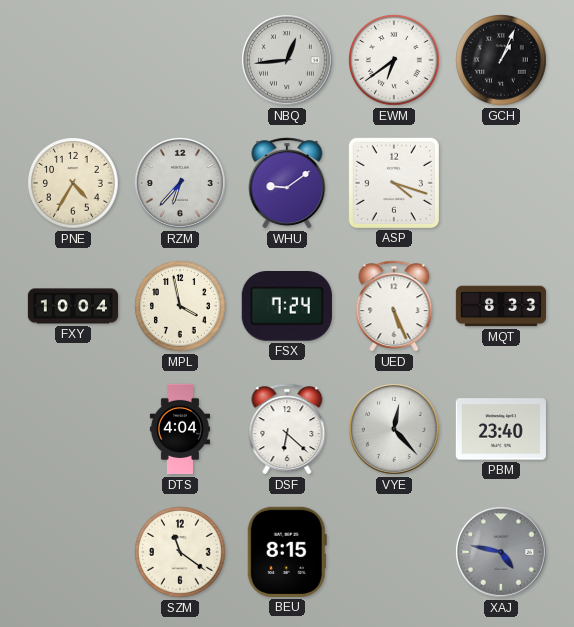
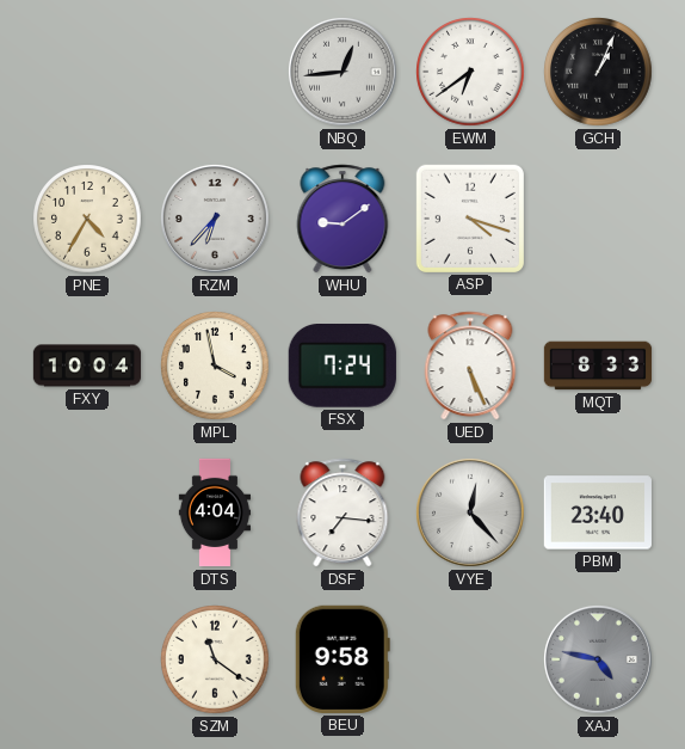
DSF: 6:22 -> 7:16 (342, 512)
BEU: 8:15 -> 9:58 (342, 659)
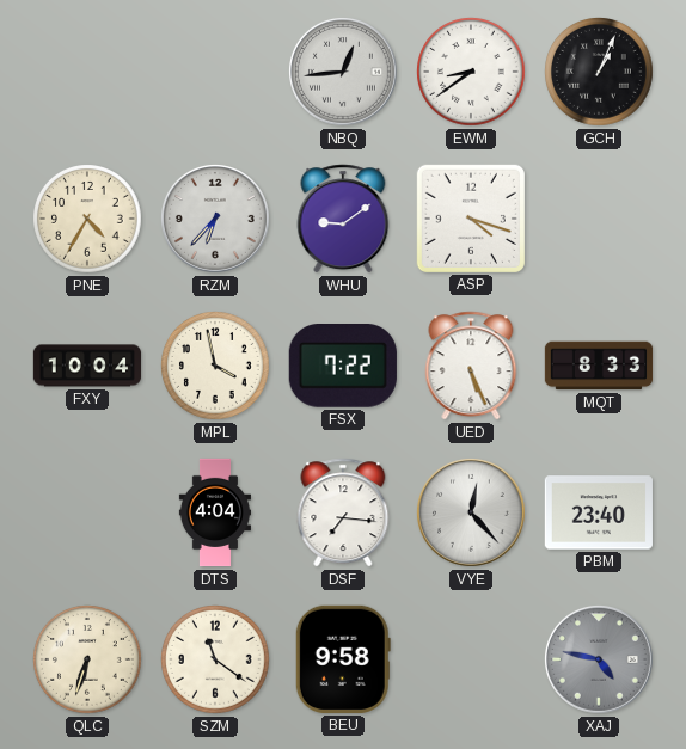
EWM: 6:39 -> 8:39 (472, 73)
FSX: 7:24 -> 7:22 (343, 367)
QLC: none -> 6:33 (88, 661)
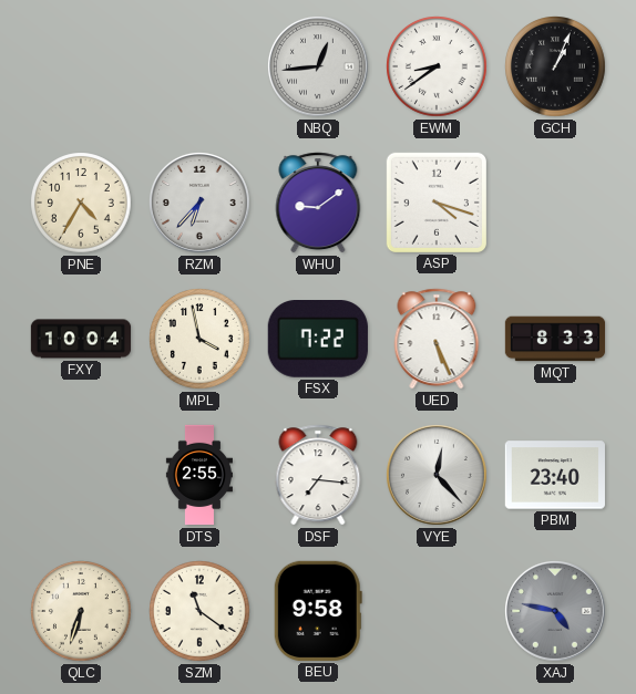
DTS: 4:04 -> 2:55 (198, 475)
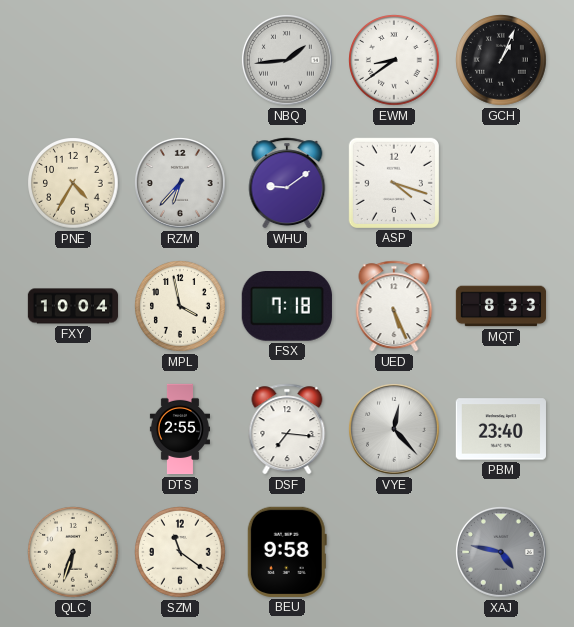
NBQ: 12:44 -> 1:44 (288, 61)
FSX: 7:22 -> 7:18 (287, 307)
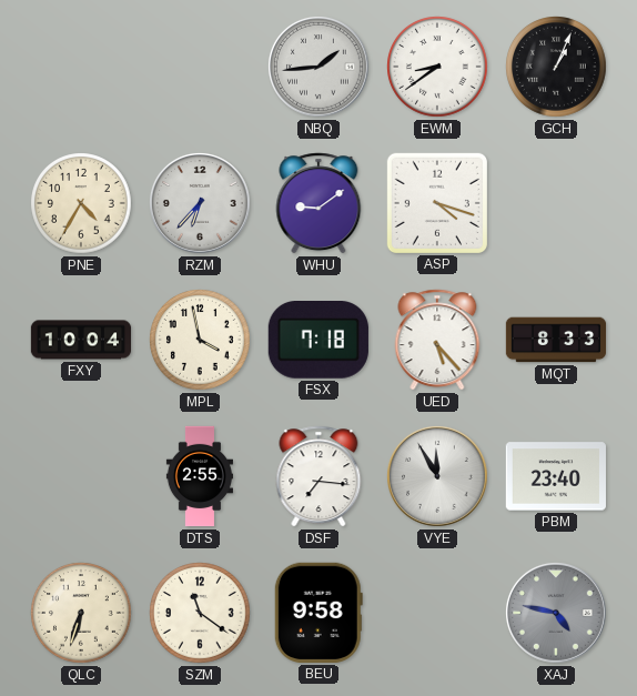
UED: 5:26 -> 5:23 (437, 340)
VYE: 12:23 -> 11:55 (438, 477)
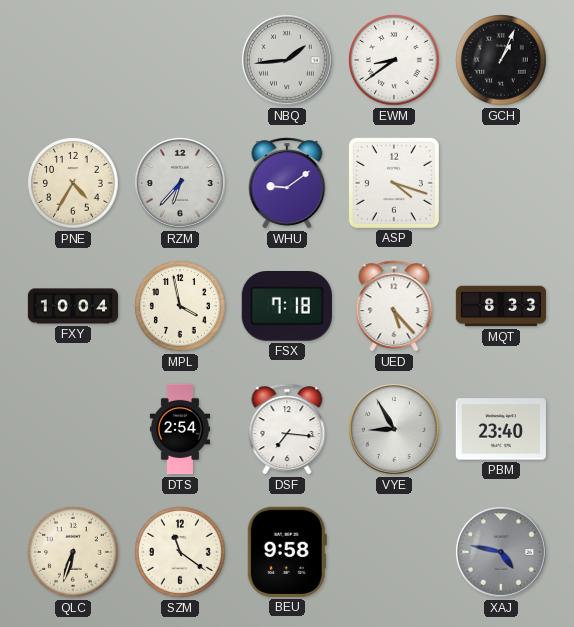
DTS: 2:55 -> 2:54 (179, 429)
VYE: 11:55 -> 8:55 (395, 430)
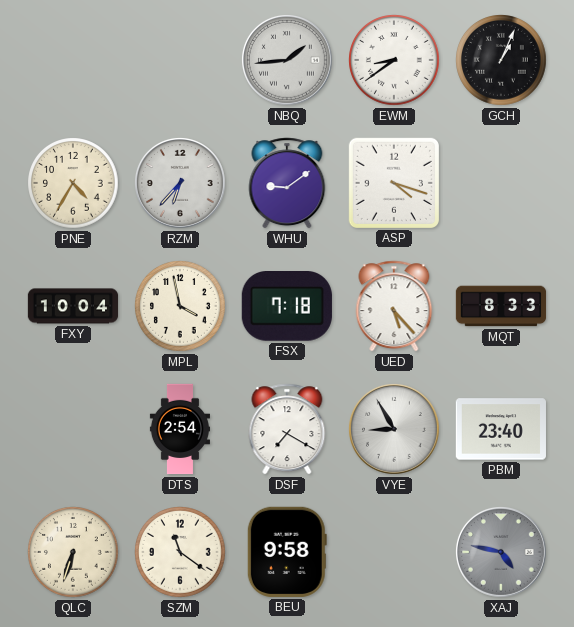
DSF: 7:16 -> 7:20 (287, 429)
